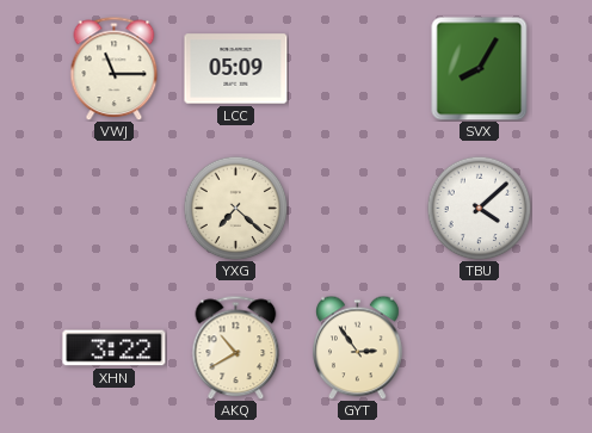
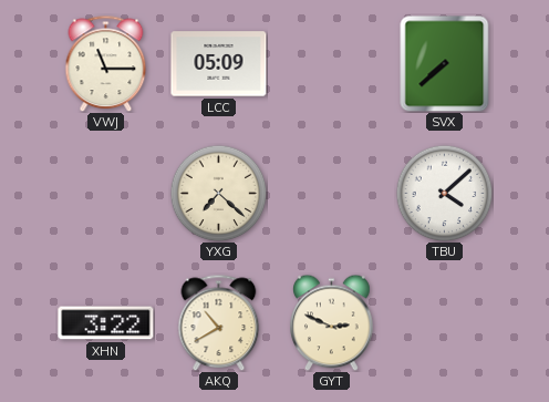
SVX: 8:05 -> 7:38 (445, 63)
GYT: 2:54 -> 2:49 (332, 322)
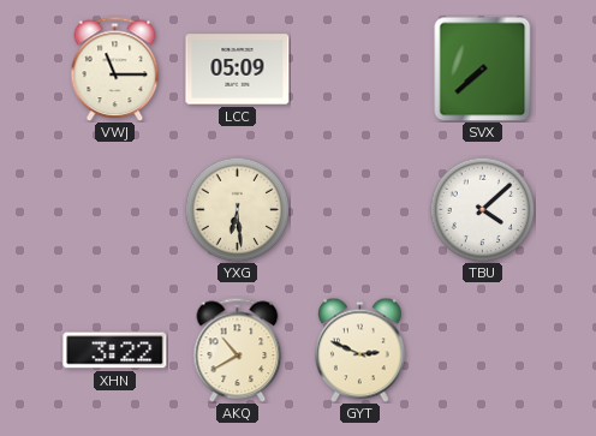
YXG: 7:22 -> 6:29 (237, 209)
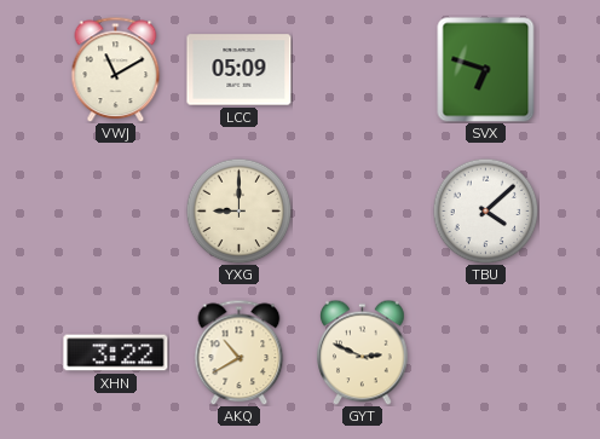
VWJ: 11:15 -> 11:10 (116, 69)
SVX: 7:38 -> 6:48 (486, 69)
YXG: 6:29 -> 9:00 (238, 210)
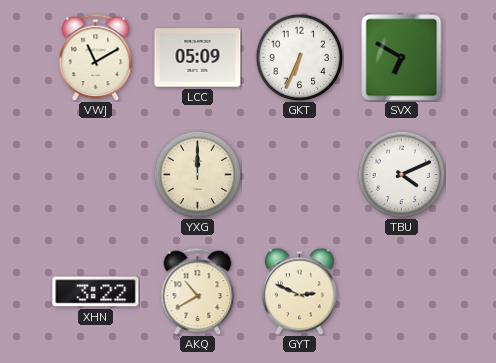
GKT: none -> 6:34 (299, 57)
SVX: 6:48 -> 6:50 (402, 57)
YXG: 9:00 -> 12:00 (197, 174)
TBU: 4:08 -> 4:11 (401, 174)
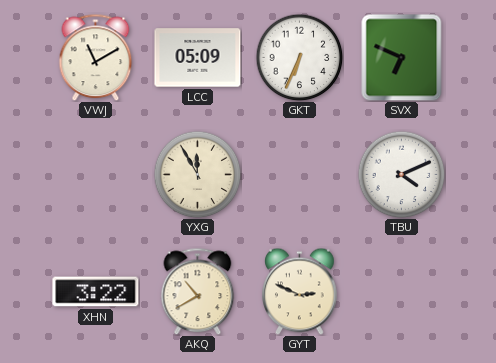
SVX: 6:50 -> 6:49 (402, 57)
YXG: 12:00 -> 11:55 (197, 174)
